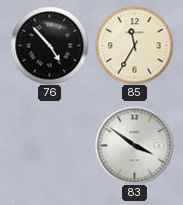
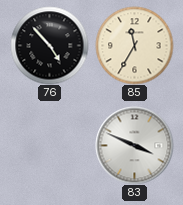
83: 3:51 -> 3:49 (134, 145)
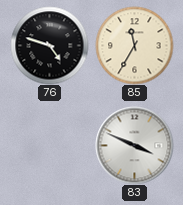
76: 4:53 -> 4:48 (49, 45)
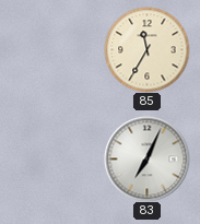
76: 4:48 -> none (49, 45)
83: 3:49 -> 7:04 (146, 158)
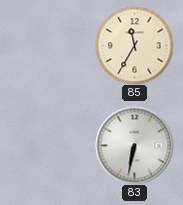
83: 7:04 -> 6:32 (134, 145)
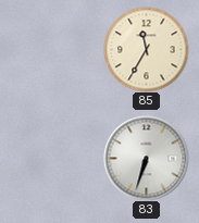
83: 6:32 -> 6:33 (146, 158)
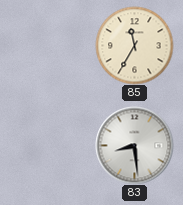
83: 6:33 -> 8:29 (134, 145)
